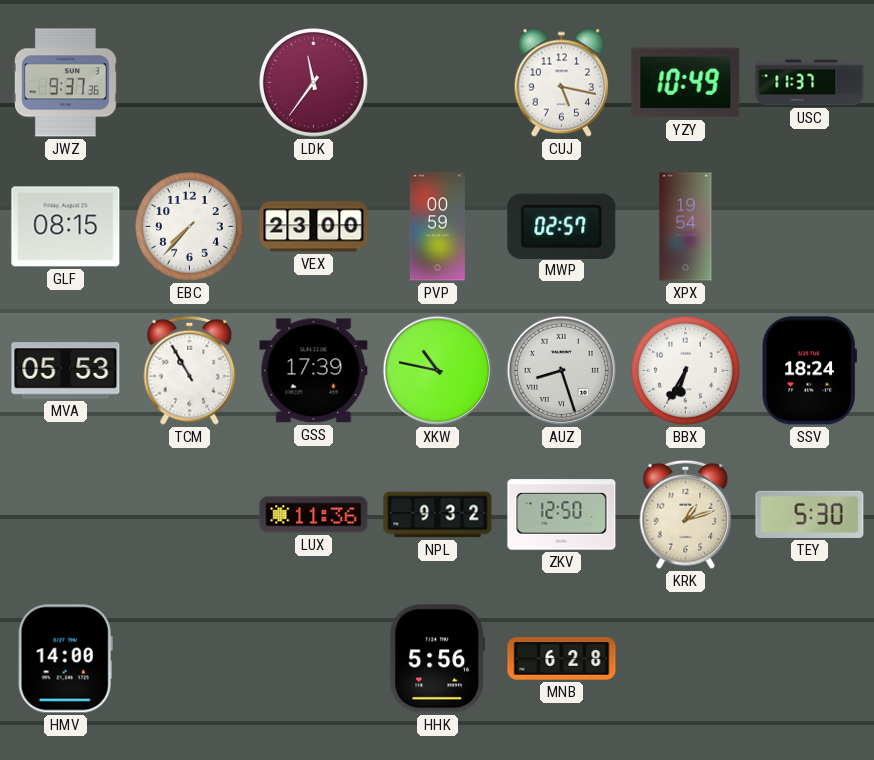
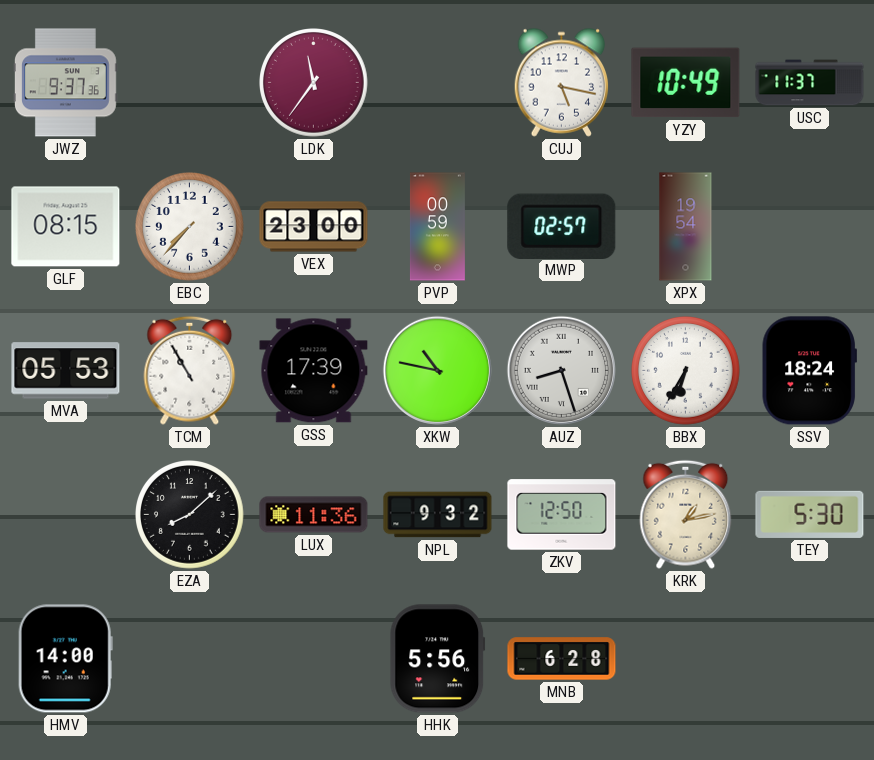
EZA: none -> 8:08 (190, 515)
KRK: 1:12 -> 1:13 (686, 514)
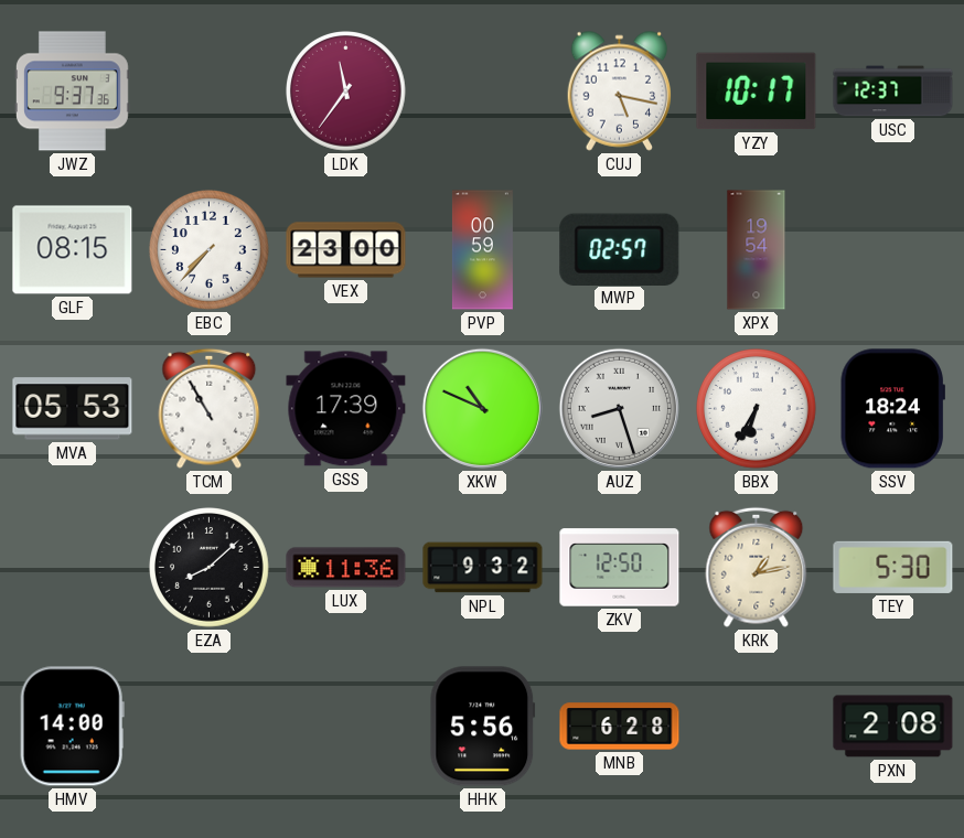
YZY: 10:49 -> 10:17 (757, 92)
USC: 11:37 -> 12:37 (893, 92)
XKW: 10:47 -> 10:49 (482, 408)
PXN: none -> 2:08 (893, 727)
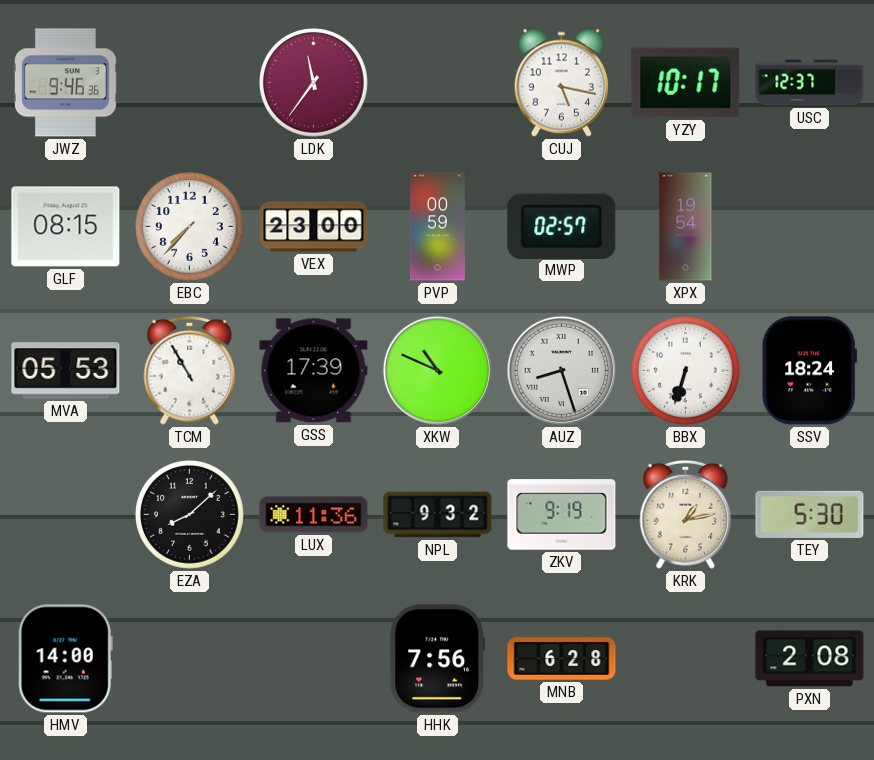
JWZ: 9:37 -> 9:46 (65, 83)
BBX: 6:35 -> 6:33 (686, 371)
ZKV: 12:50 -> 9:19 (562, 515)
HHK: 5:56 -> 7:56 (438, 659)
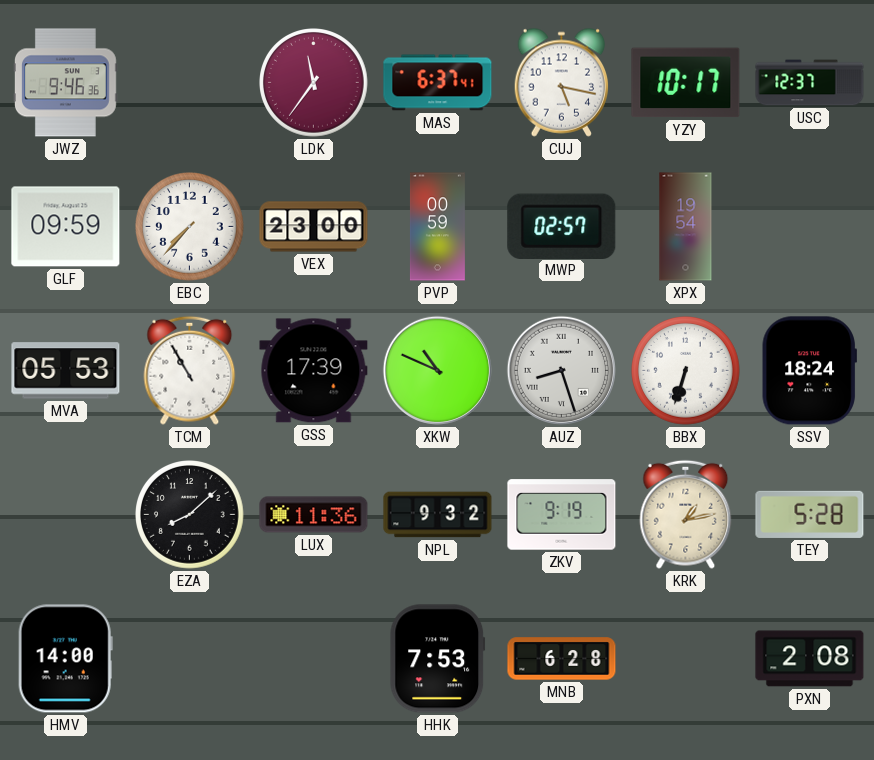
MAS: none -> 6:37 (438, 83)
GLF: 08:15 -> 09:59 (66, 227)
TEY: 5:30 -> 5:28 (810, 514)
HHK: 7:56 -> 7:53 (438, 659)
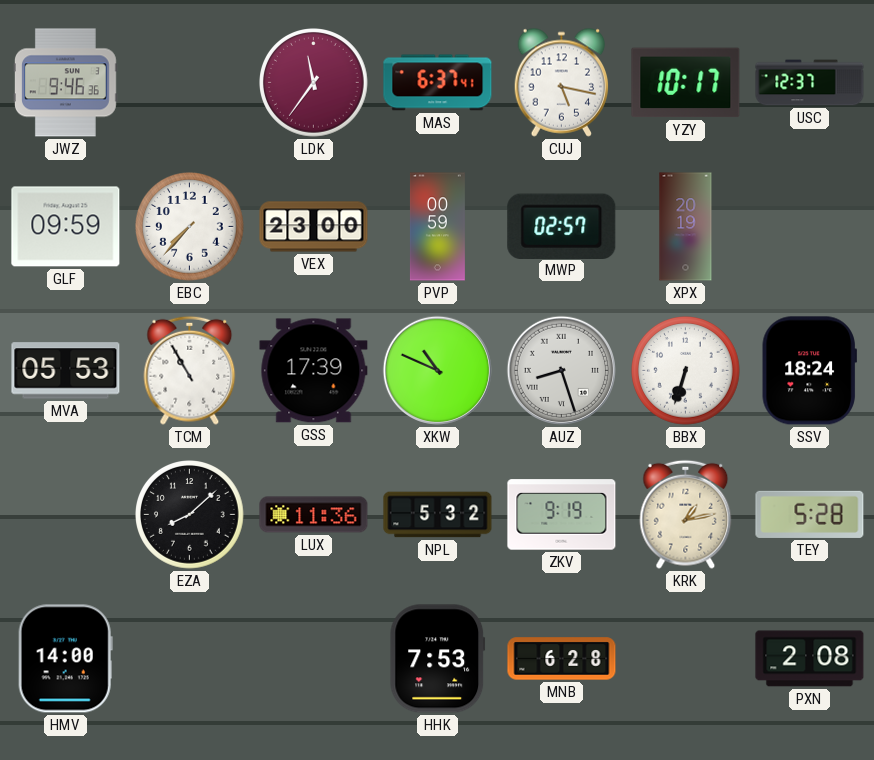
XPX: 19:54 -> 20:19 (686, 227)
NPL: 9:32 -> 5:32 (438, 515)
